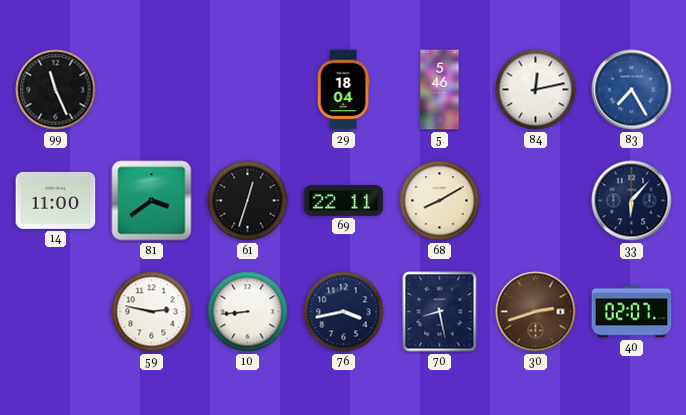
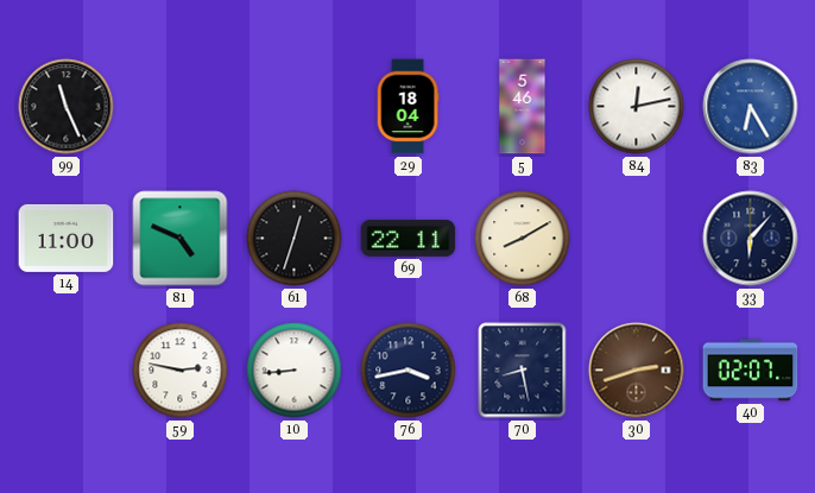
83: 7:25 -> 6:25 (751, 107)
81: 3:39 -> 4:49 (181, 239)
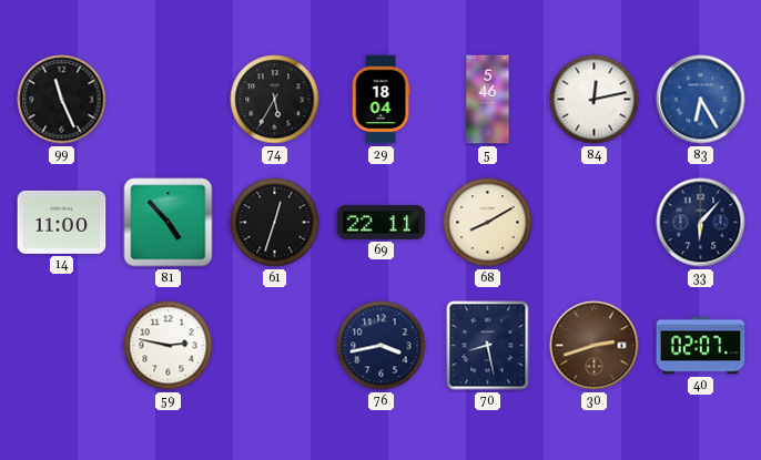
74: none -> 5:35 (275, 100)
81: 4:49 -> 4:53 (169, 223)
10: 8:44 -> none (295, 371)
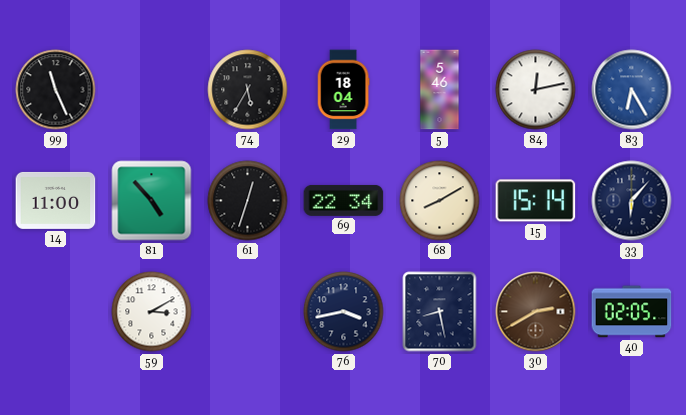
69: 22:11 -> 22:34 (344, 200)
15: none -> 15:14 (536, 201)
59: 2:47 -> 3:10 (152, 312)
30: 2:42 -> 2:40 (536, 312)
40: 02:07 -> 02:05 (632, 312)
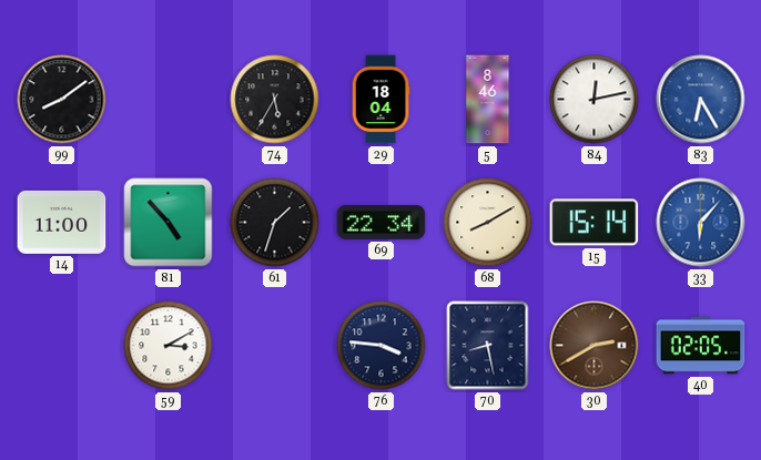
99: 11:26 -> 8:09 (62, 100)
5: 5:46 -> 8:46 (488, 100)
61: 12:33 -> 1:33 (275, 223)
33 dial: navy -> blue (701, 223)
76: 3:43 -> 3:46 (382, 346)
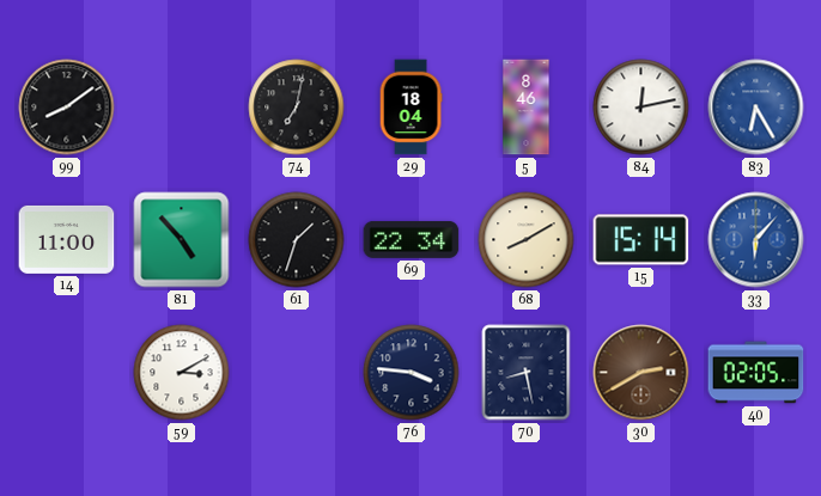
74: 5:35 -> 7:02 (297, 108)
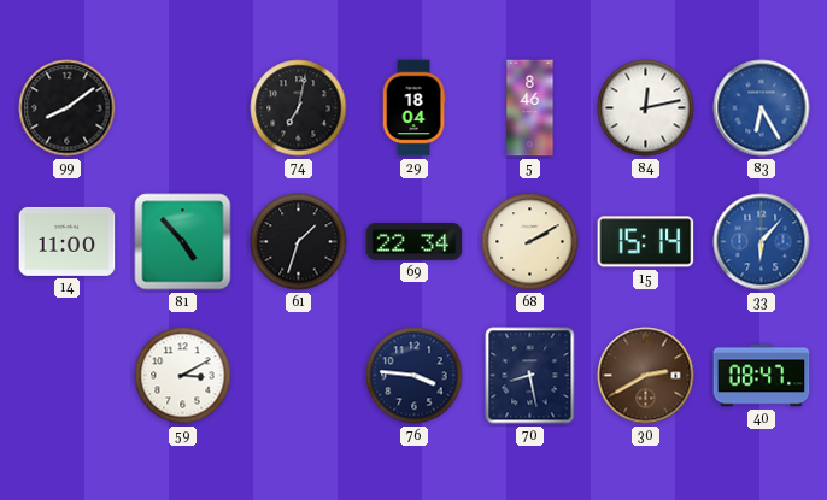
68: 8:10 -> 2:10 (530, 242)
40: 02:05 -> 08:47 (762, 376)
